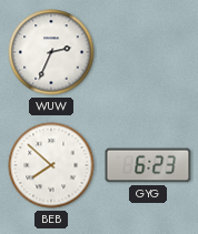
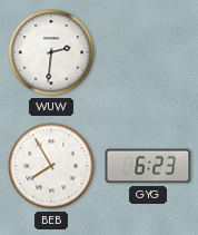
WUW: 2:34 -> 2:31 (51, 52)
BEB: 7:52 -> 7:55 (51, 166)
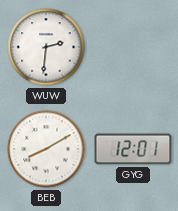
BEB: 7:55 -> 8:10 (46, 149)
GYG: 6:23 -> 12:01 (133, 149)
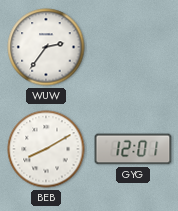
WUW: 2:31 -> 2:36 (46, 47)
